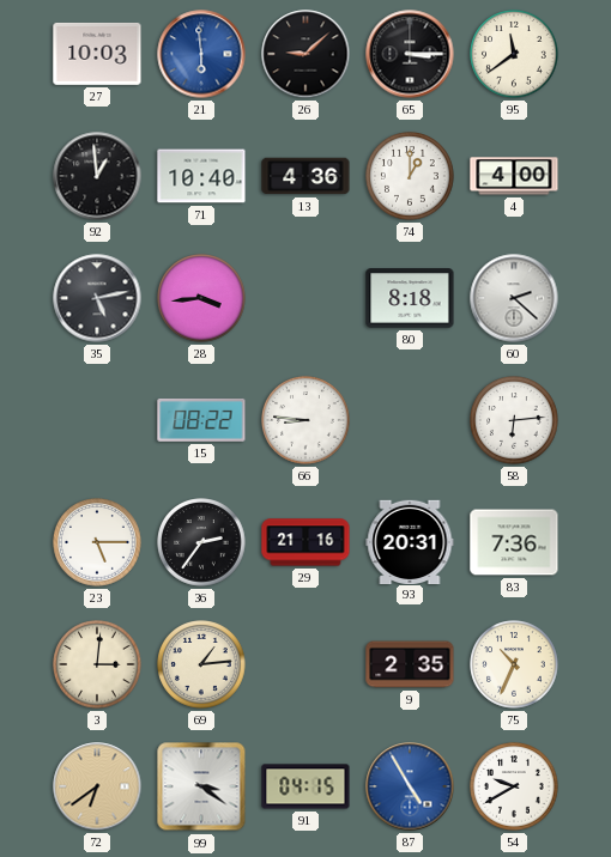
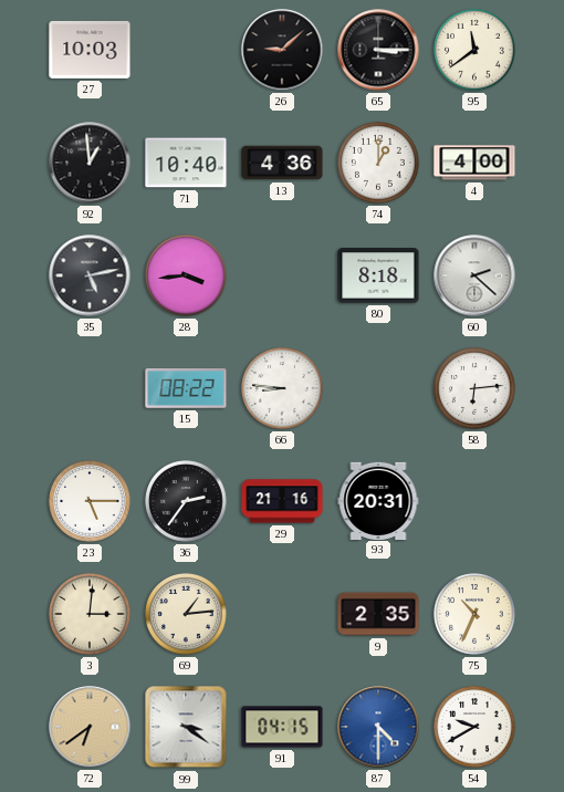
21: 5:59 -> none (201, 54)
83: 7:36 -> none (514, 542)
87: 4:55 -> 4:30 (378, 727)
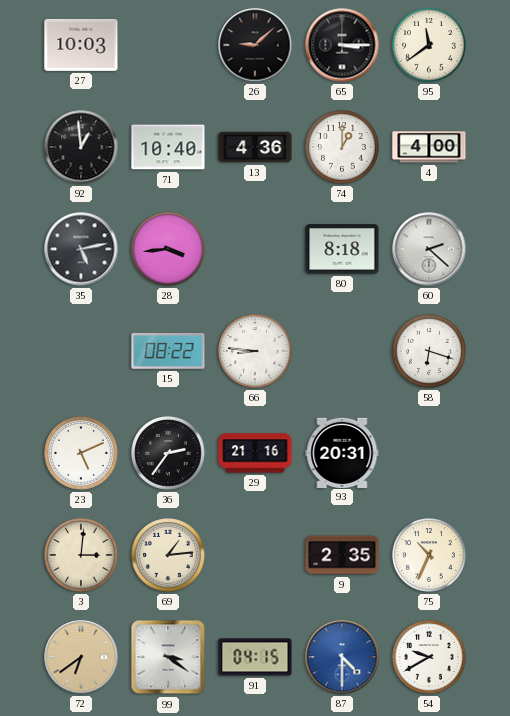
58: 6:14 -> 6:18 (429, 351)
23: 5:15 -> 5:11 (81, 453)
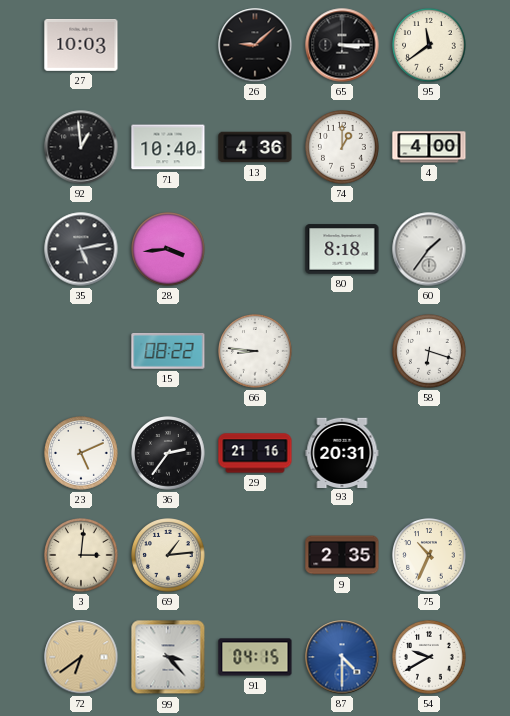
60: 2:22 -> 1:36 (429, 249)
99: 3:21 -> 3:23 (168, 657)
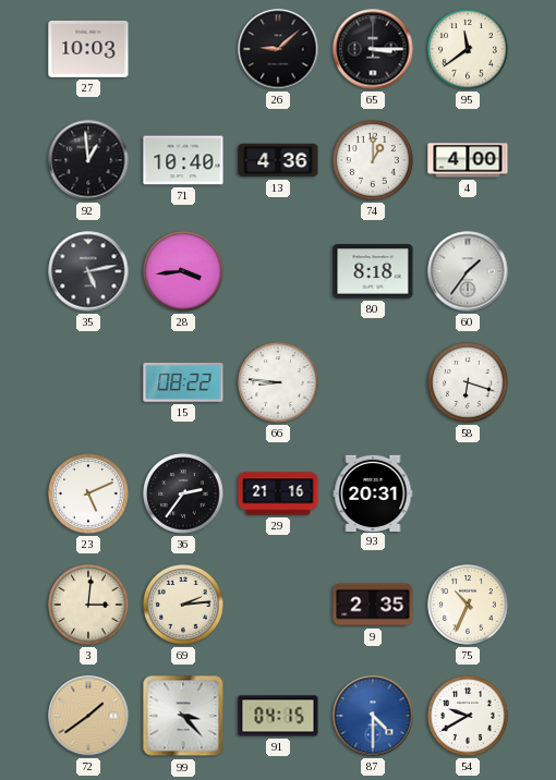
69: 1:14 -> 2:14 (183, 605)
72: 6:39 -> 1:39 (88, 716)
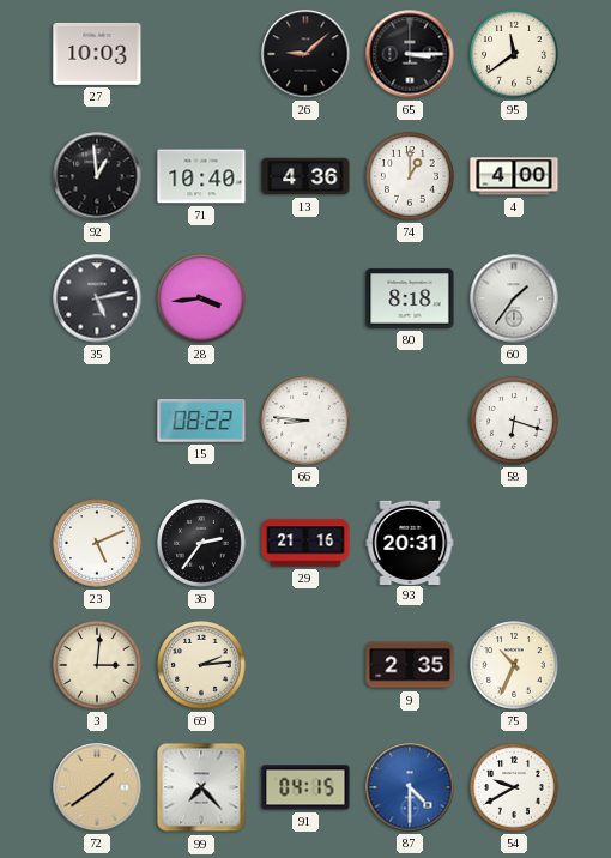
99: 3:23 -> 7:23 (201, 787)
